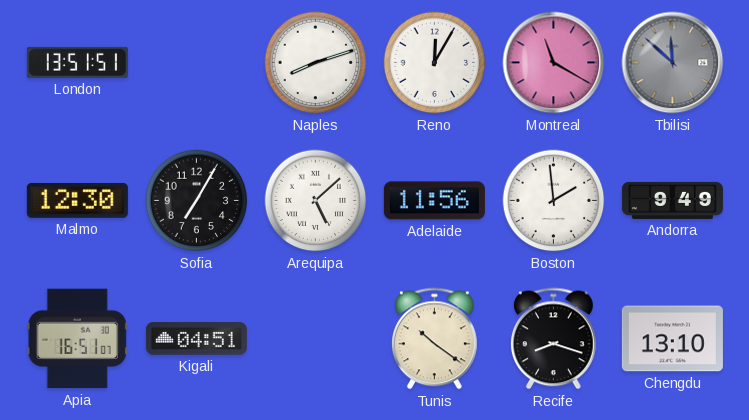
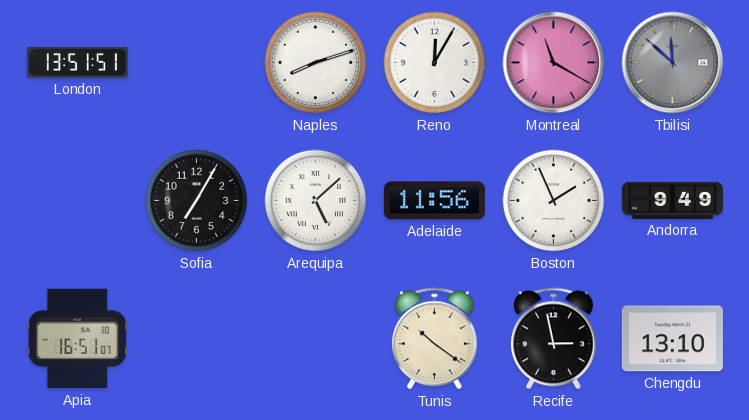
Malmo: 12:30 -> none (77, 200)
Boston: 1:59 -> 1:56 (554, 201)
Kigali: 04:51 -> none (196, 339)
Recife: 8:18 -> 2:58 (553, 339)
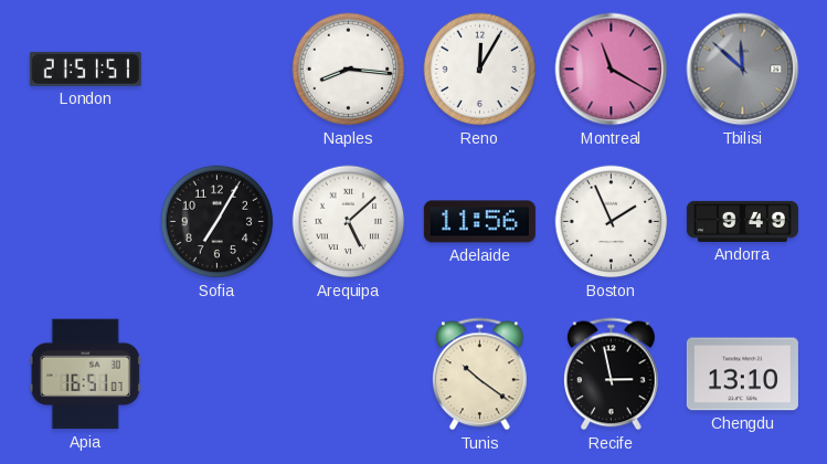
London: 13:51 -> 21:51 (85, 68)
Naples: 8:12 -> 8:16 (349, 70)
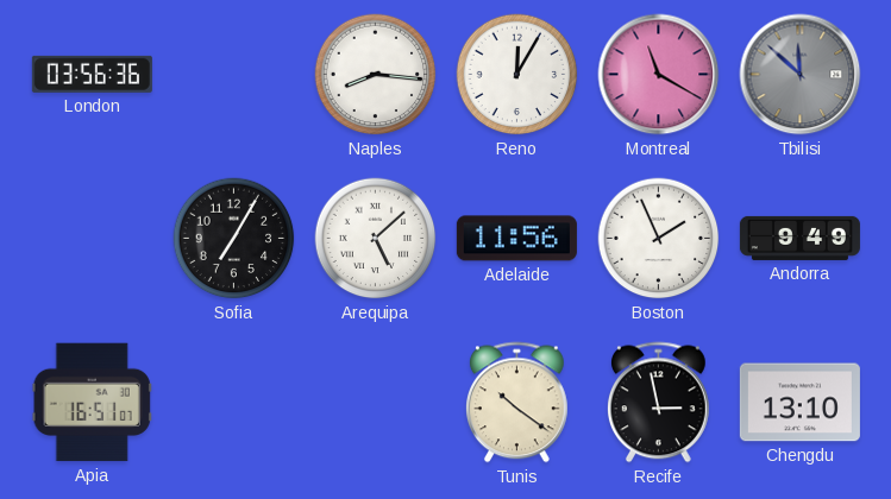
London: 21:51 -> 03:56 (92, 74)
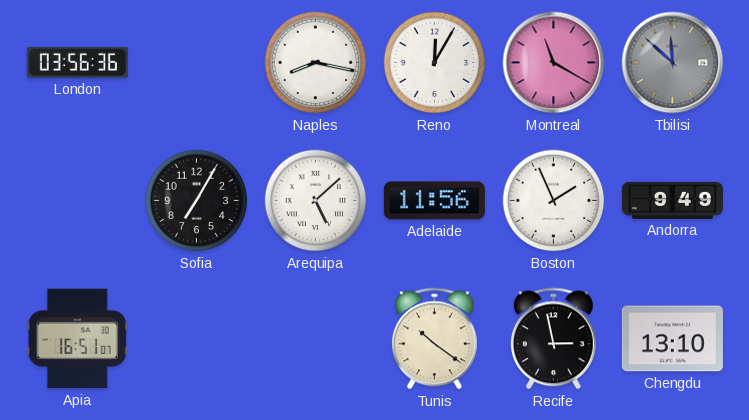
Naples: 8:16 -> 8:17 (316, 63)
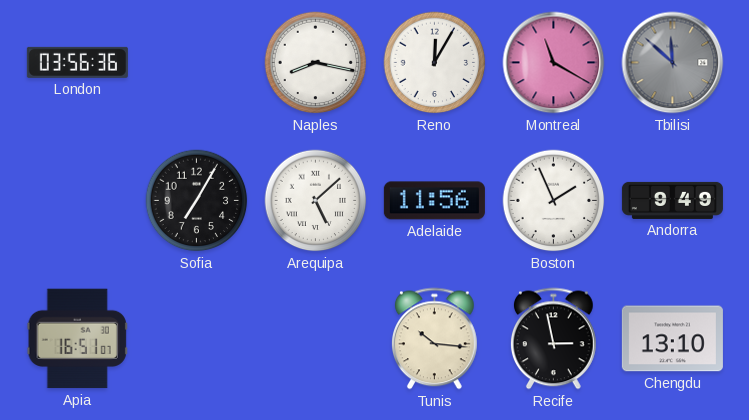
Tunis: 10:21 -> 10:16 (434, 339)
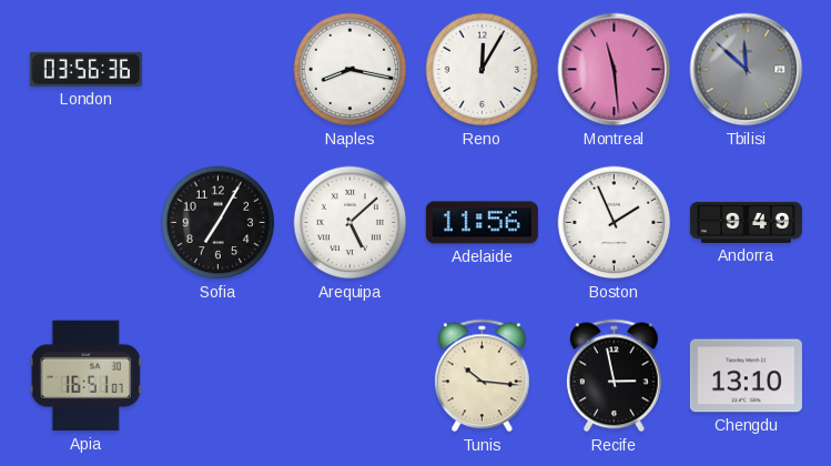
Montreal: 11:20 -> 11:29 (615, 70)
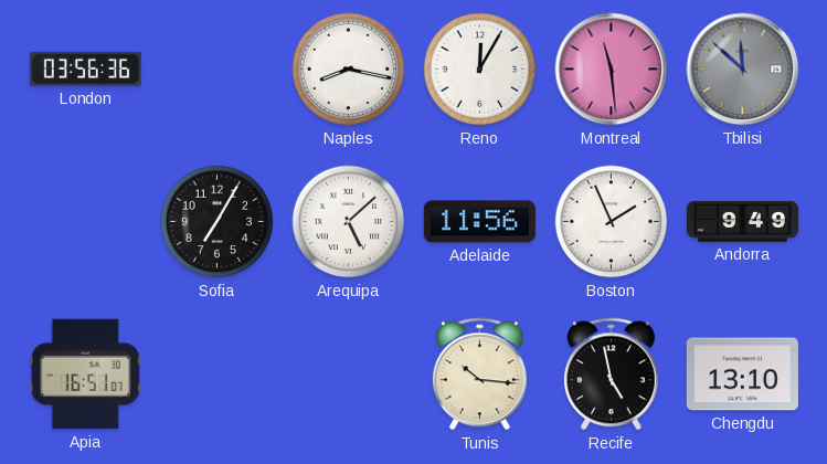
Recife: 2:58 -> 4:58 (611, 375)
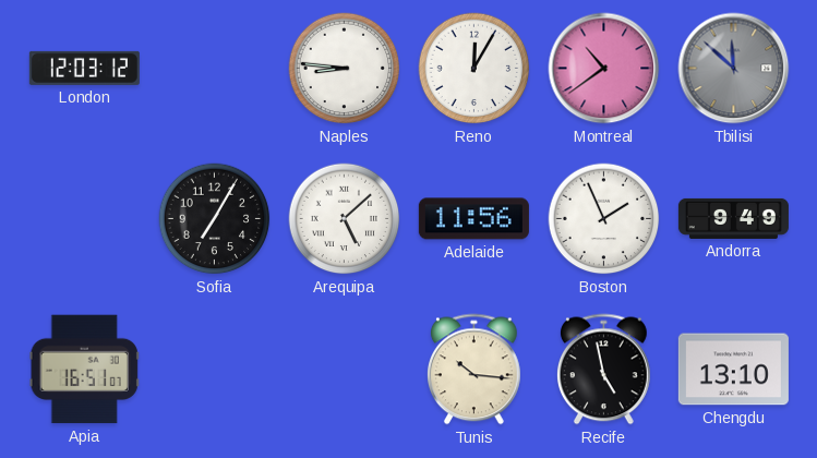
London: 03:56 -> 12:03 (84, 68)
Naples: 8:17 -> 8:46 (345, 69)
Montreal: 11:29 -> 10:39 (604, 69)
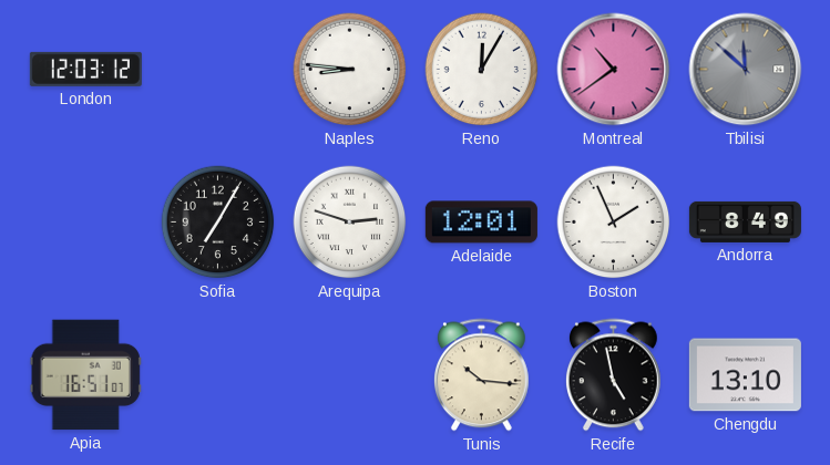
Arequipa: 5:08 -> 2:48 (350, 223)
Adelaide: 11:56 -> 12:01 (481, 223)
Andorra: 9:49 -> 8:49 (745, 221)
